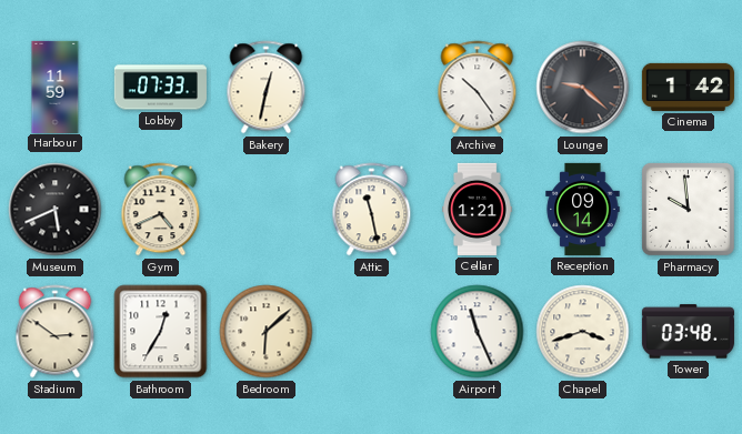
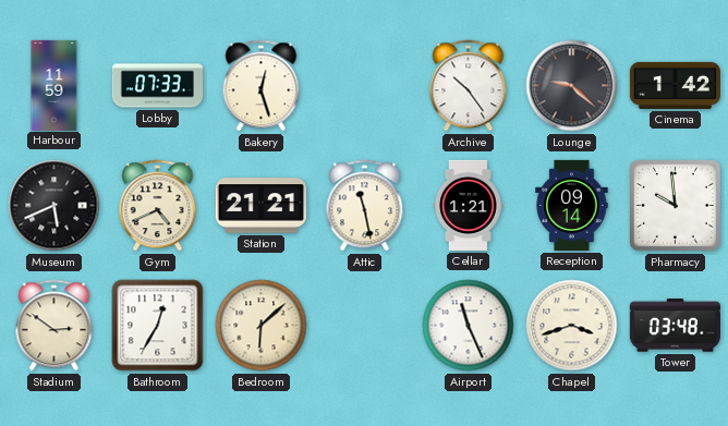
Bakery: 12:32 -> 12:27 (262, 86)
Station: none -> 21:21 (260, 206)
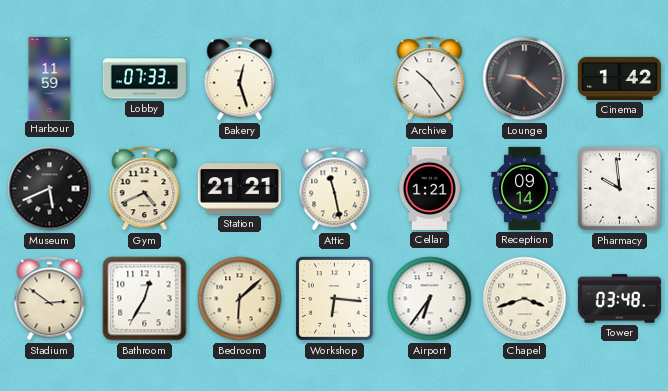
Workshop: none -> 6:16 (334, 299)
Airport: 11:26 -> 6:36 (430, 299)
